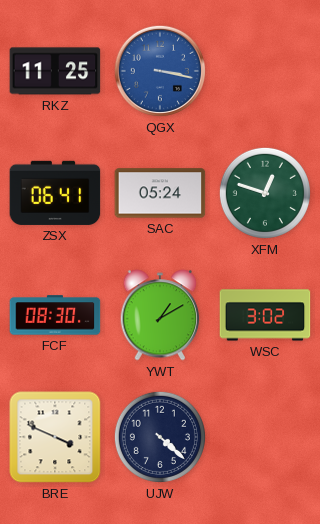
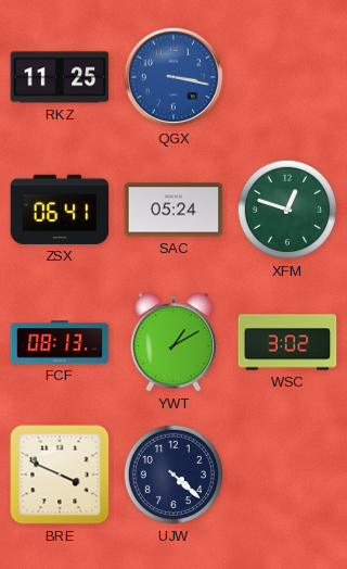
FCF: 08:30 -> 08:13 (60, 342)
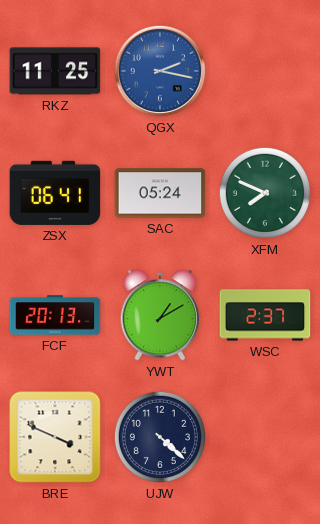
QGX: 3:17 -> 2:17 (160, 71)
XFM: 12:48 -> 7:49 (265, 193)
FCF: 08:13 -> 20:13 (55, 315)
WSC: 3:02 -> 2:37 (265, 315)
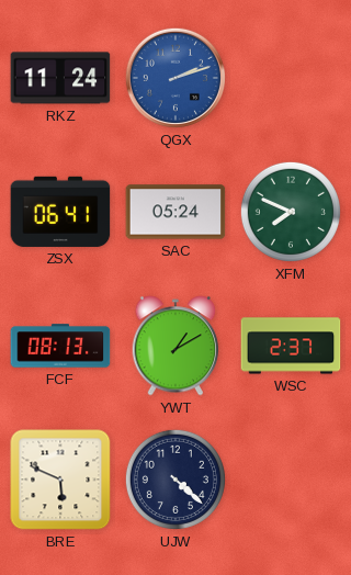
RKZ: 11:25 -> 11:24 (60, 78)
QGX: 2:17 -> 2:12 (175, 78)
FCF: 20:13 -> 08:13 (60, 346)
BRE: 3:49 -> 5:49 (60, 480)
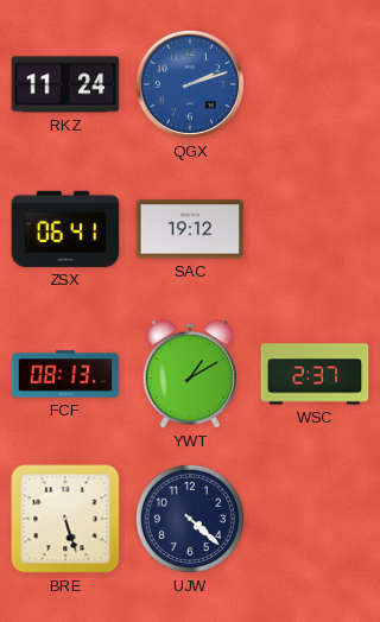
SAC: 05:24 -> 19:12 (190, 229)
XFM: 7:49 -> none (291, 212)
BRE: 5:49 -> 5:27 (65, 519)
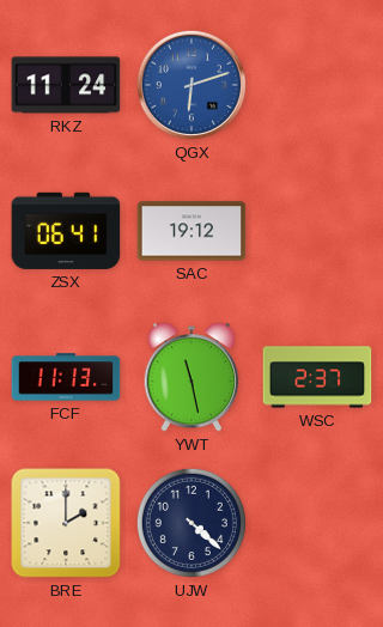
QGX: 2:12 -> 6:12 (191, 85)
FCF: 08:13 -> 11:13 (66, 377)
YWT: 1:10 -> 11:28 (191, 377)
BRE: 5:27 -> 2:00 (66, 523)
